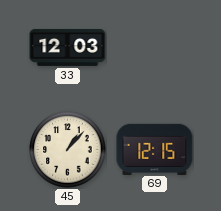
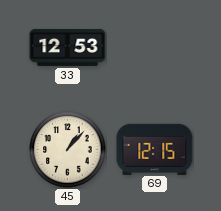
33: 12:03 -> 12:53 (68, 47)
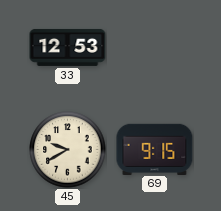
45: 1:07 -> 9:40 (68, 150)
69: 12:15 -> 9:15 (155, 149)
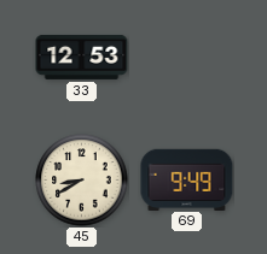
45: 9:40 -> 8:40 (82, 181)
69: 9:15 -> 9:49 (187, 179)
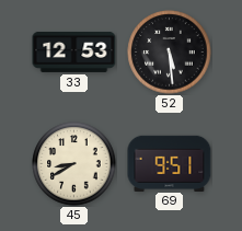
52: none -> 5:29 (170, 53)
69: 9:49 -> 9:51 (170, 163)
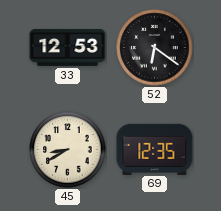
52: 5:29 -> 6:21 (155, 48)
69: 9:51 -> 12:35 (155, 149)
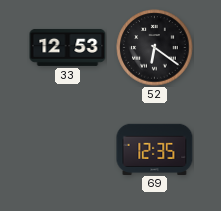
45: 8:40 -> none (68, 150)
